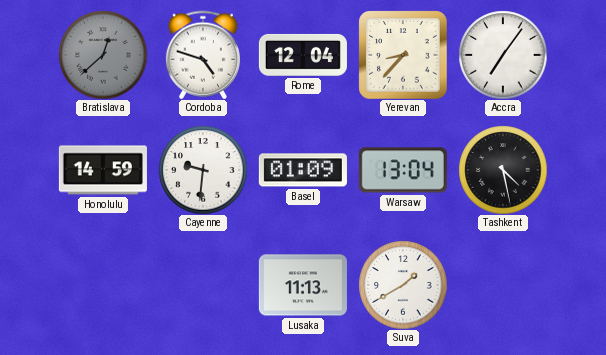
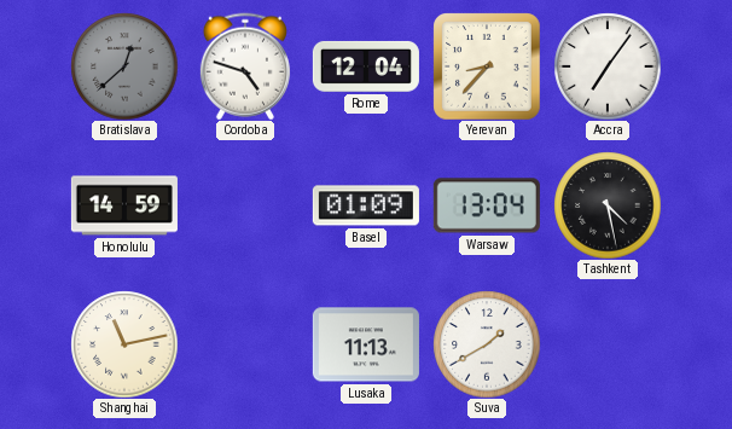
Cayenne: 9:31 -> none (203, 170)
Shanghai: none -> 11:13 (124, 344)
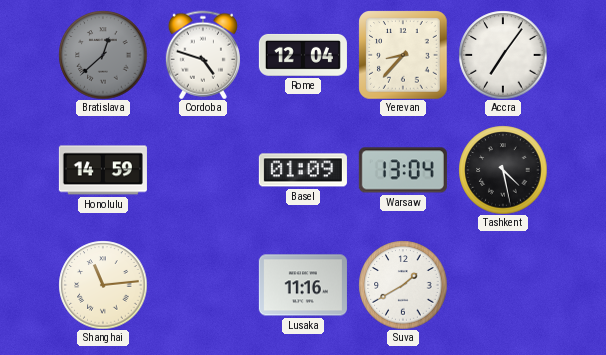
Shanghai: 11:13 -> 11:14 (103, 285)
Lusaka: 11:13 -> 11:16 (303, 285)
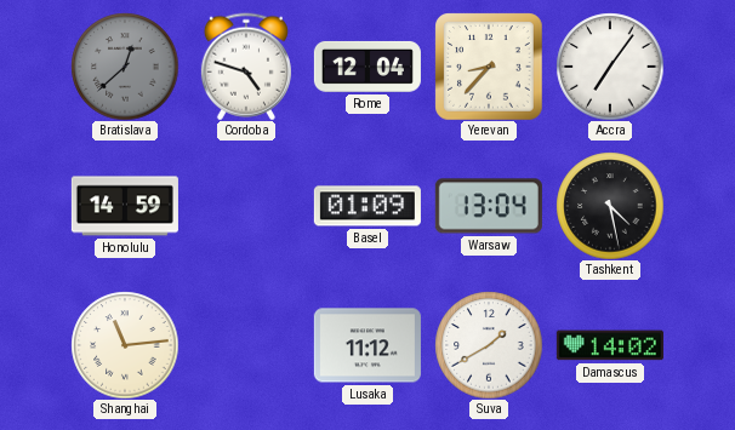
Lusaka: 11:16 -> 11:12 (367, 345)
Damascus: none -> 14:02 (610, 345)
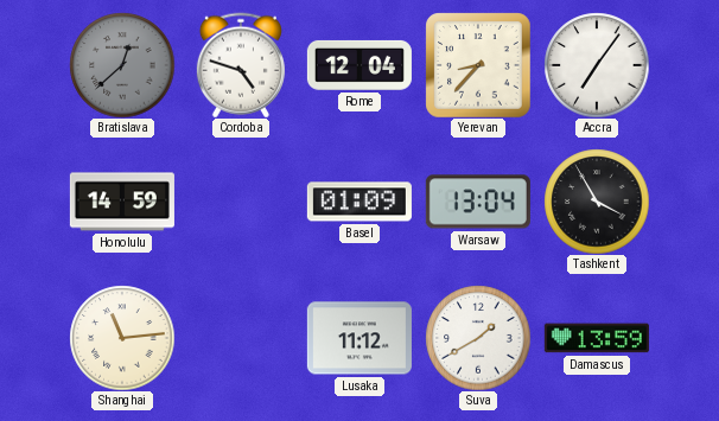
Tashkent: 4:28 -> 3:55 (597, 202)
Damascus: 14:02 -> 13:59 (597, 338)
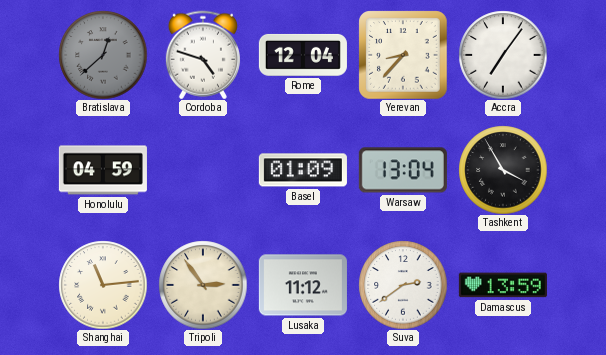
Honolulu: 14:59 -> 04:59 (103, 170)
Tripoli: none -> 2:54 (203, 285)
Suva: 1:40 -> 2:39 (403, 285)
